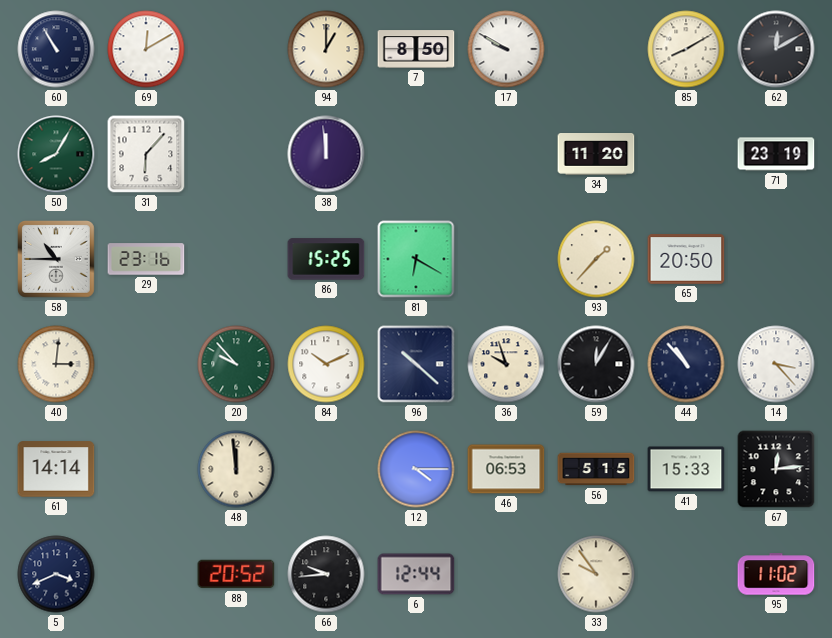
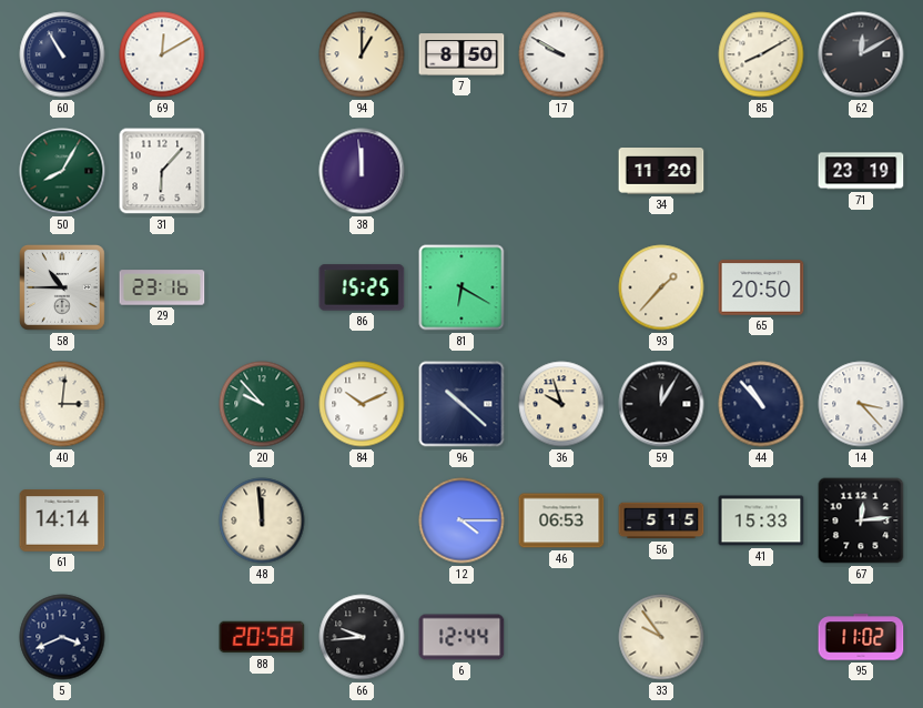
88: 20:52 -> 20:58 (262, 637)
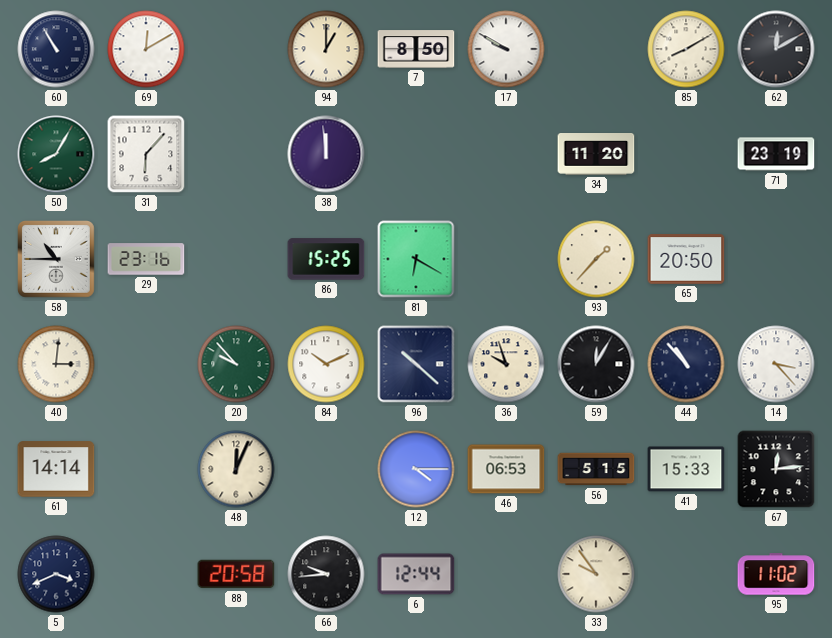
48: 11:59 -> 12:04 (236, 469)
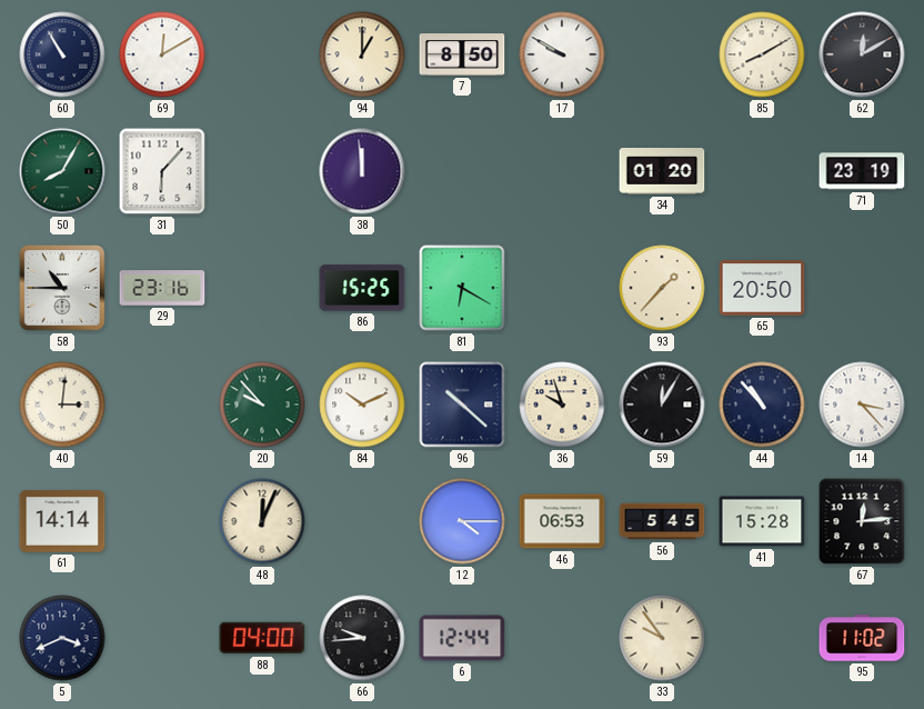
34: 11:20 -> 01:20 (662, 171)
56: 5:15 -> 5:45 (662, 521)
41: 15:33 -> 15:28 (762, 521)
88: 20:58 -> 04:00 (262, 638)
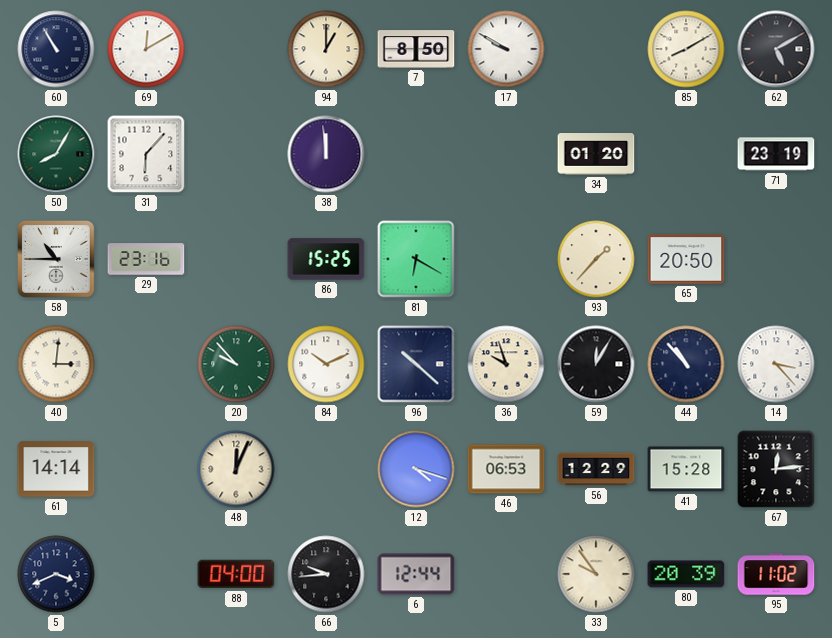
62: 12:10 -> 5:10 (776, 49)
12: 4:15 -> 4:18 (416, 469)
56: 5:45 -> 12:29 (596, 469)
80: none -> 20:39 (686, 574)
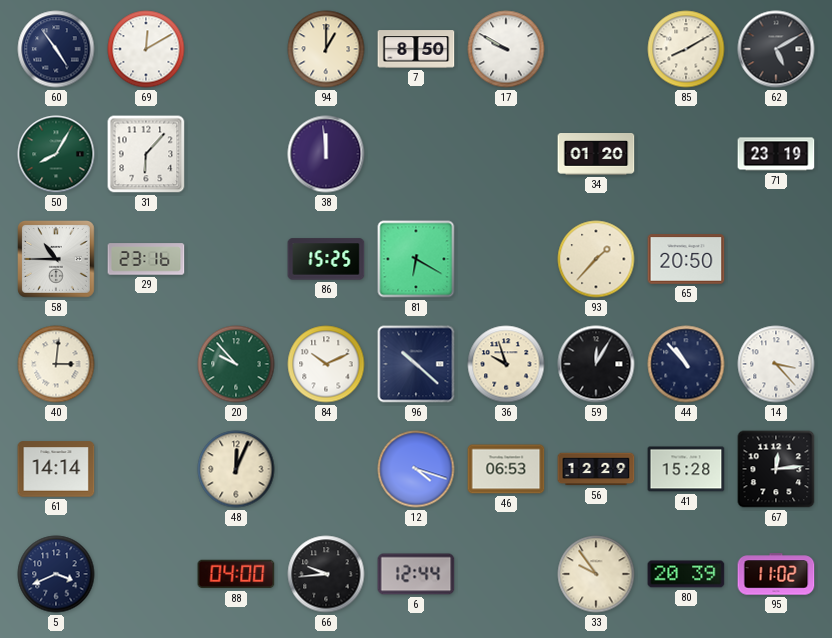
60: 10:55 -> 4:54 (56, 49)
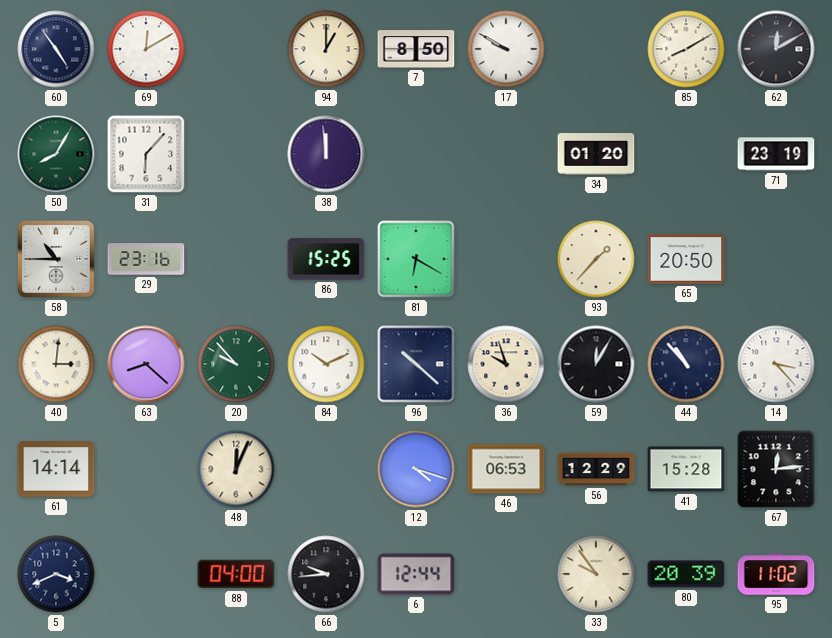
62: 5:10 -> 12:10 (776, 49)
63: none -> 8:22 (146, 364)
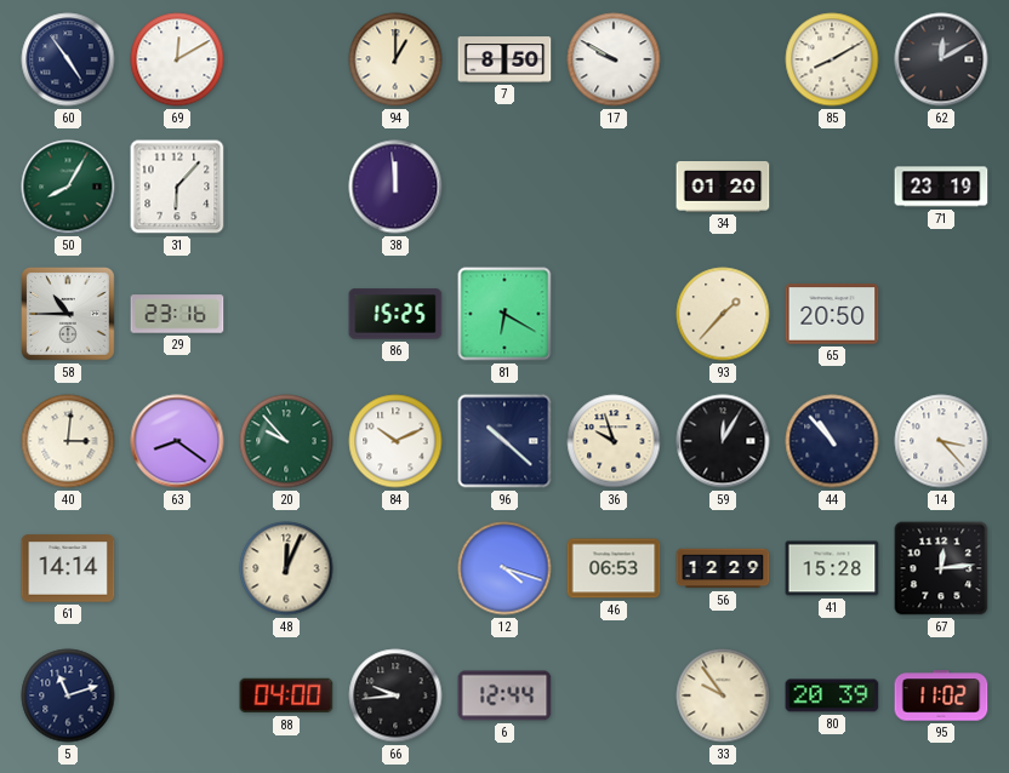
63: 8:22 -> 8:21 (177, 441)
5: 3:41 -> 11:12 (68, 695)
